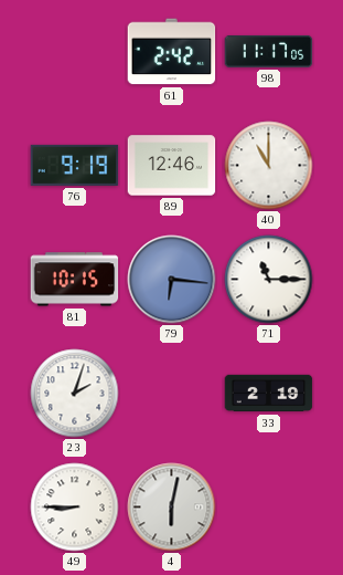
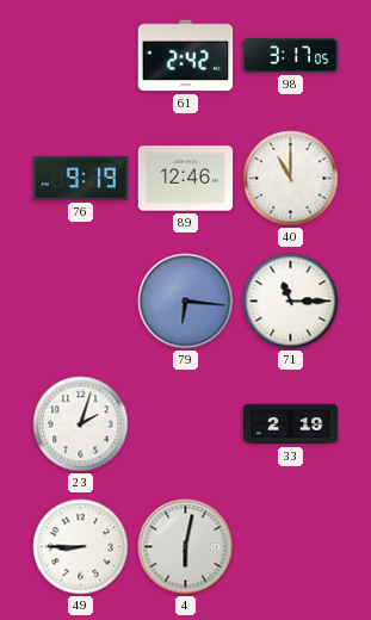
98: 11:17 -> 3:17 (291, 56)
81: 10:15 -> none (75, 280)
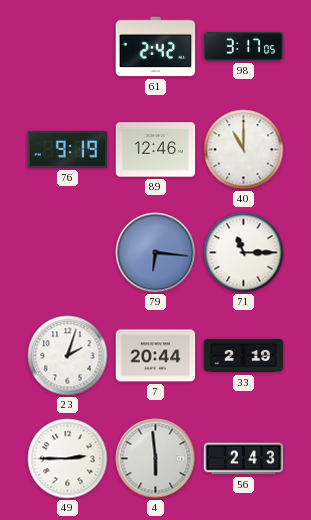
7: none -> 20:44 (156, 356)
49: 8:45 -> 2:45 (68, 459)
4: 6:02 -> 5:59 (156, 459)
56: none -> 2:43 (244, 459)
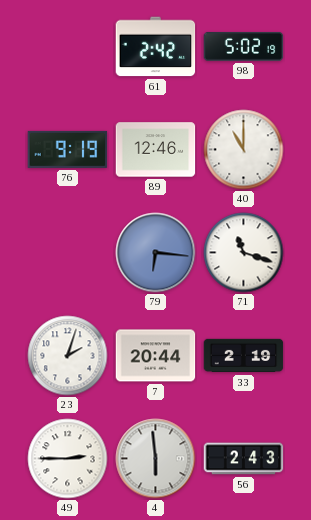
98: 3:17 -> 5:02 (244, 47)
71: 11:15 -> 11:18 (244, 253)
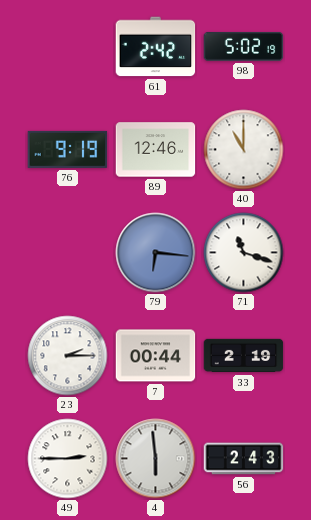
23: 2:03 -> 2:15 (68, 356)
7: 20:44 -> 00:44 (156, 356)
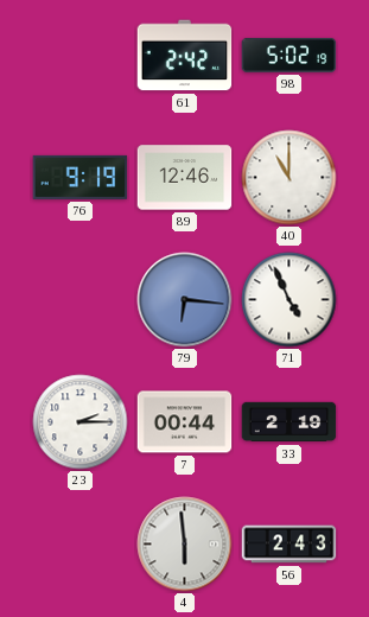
71: 11:18 -> 4:56 (290, 300)
49: 2:45 -> none (68, 459)
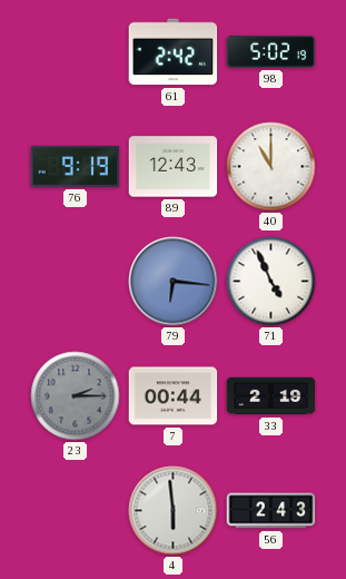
89: 12:46 -> 12:43 (174, 167)
23 dial: white -> grey (76, 396)
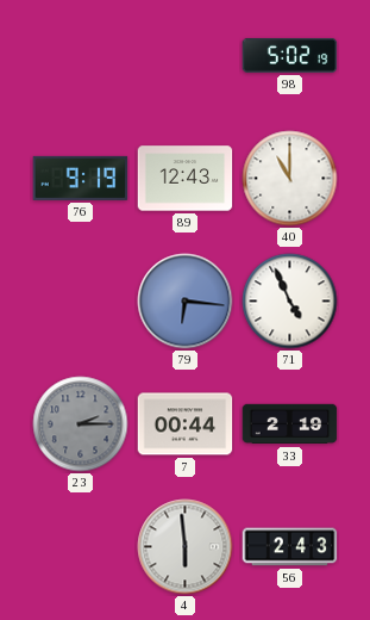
61: 2:42 -> none (174, 52)
